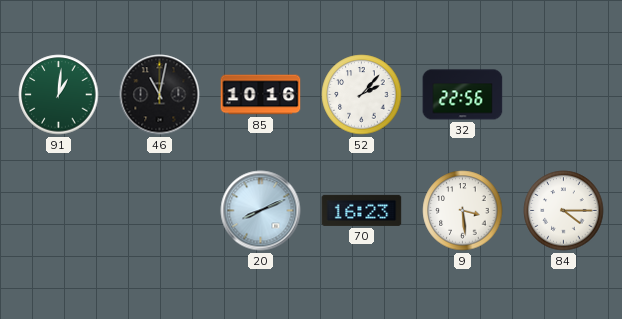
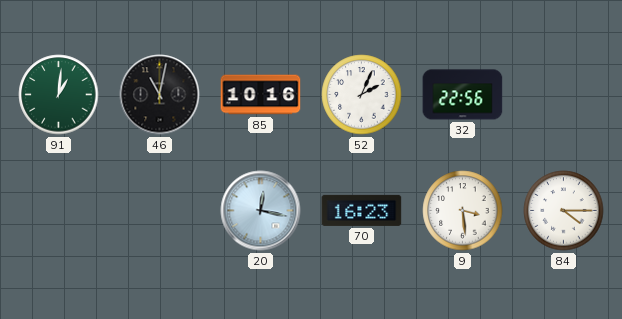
52: 2:07 -> 2:04 (362, 95)
20: 8:11 -> 12:17 (261, 211)
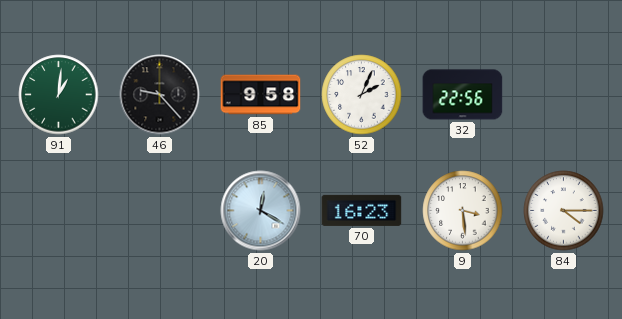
46: 11:02 -> 9:23 (160, 95)
85: 10:16 -> 9:58 (261, 95)
20: 12:17 -> 12:20 (261, 211)
